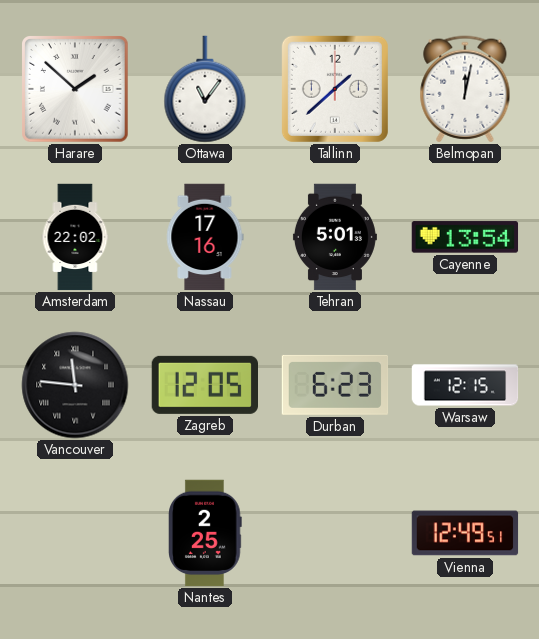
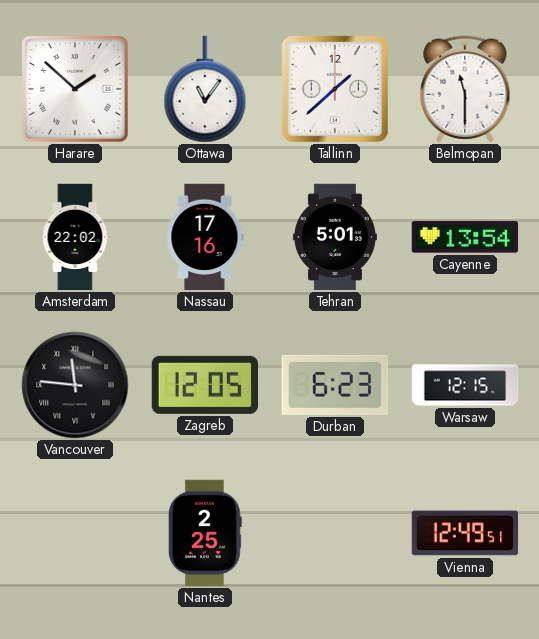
Belmopan: 12:02 -> 11:30 (465, 89)
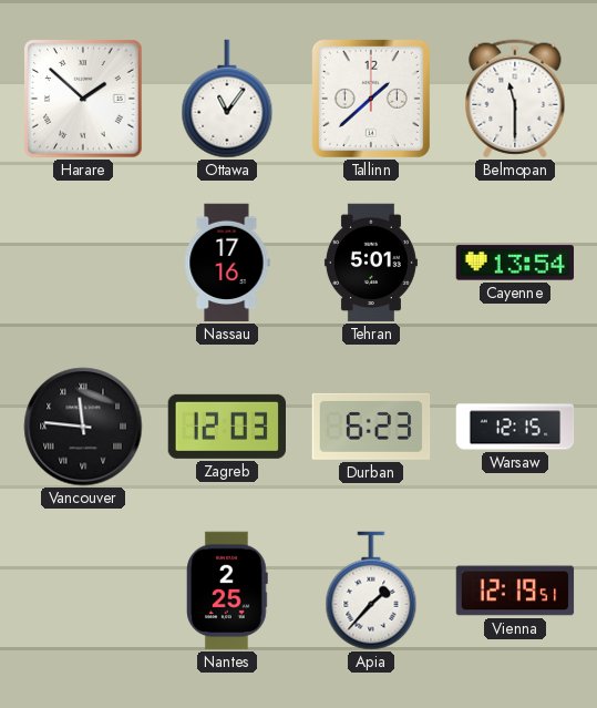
Amsterdam: 22:02 -> none (75, 237)
Zagreb: 12:05 -> 12:03 (226, 427)
Apia: none -> 1:37 (371, 591)
Vienna: 12:49 -> 12:19 (515, 591)
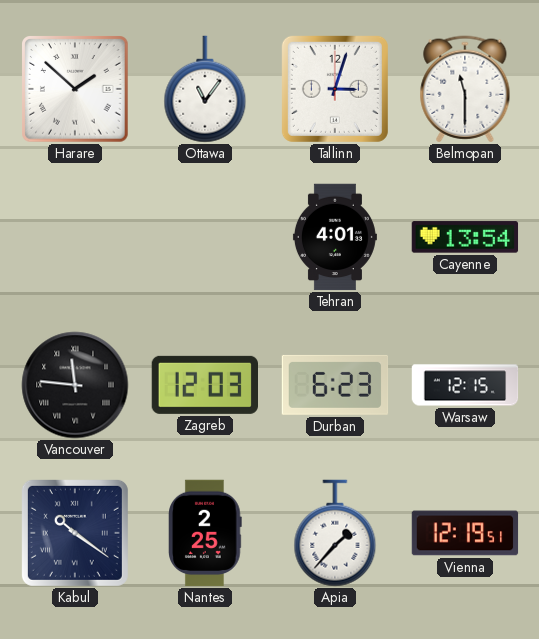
Tallinn: 1:38 -> 3:03 (335, 89)
Nassau: 17:16 -> none (227, 263)
Tehran: 5:01 -> 4:01 (335, 237)
Kabul: none -> 10:21 (75, 533)
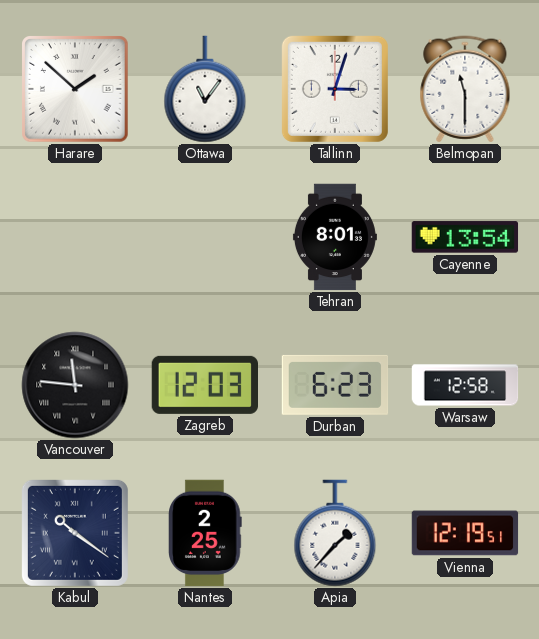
Tehran: 4:01 -> 8:01 (335, 237)
Warsaw: 12:15 -> 12:58 (465, 385)
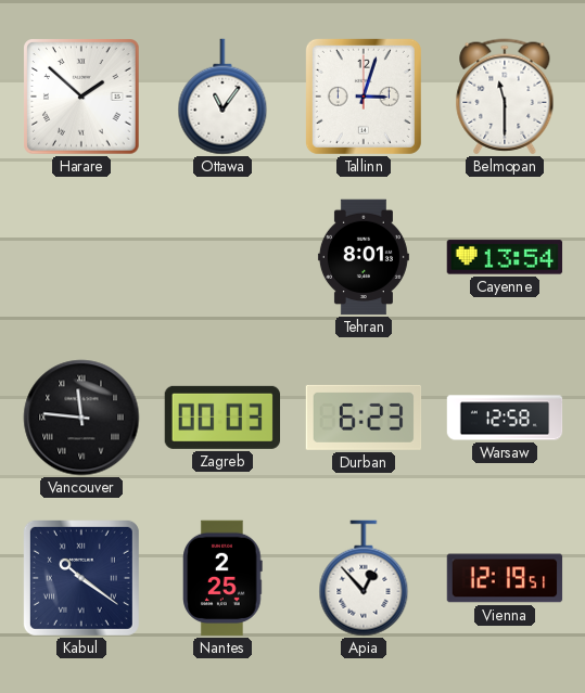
Zagreb: 12:03 -> 00:03 (221, 418)
Apia: 1:37 -> 12:53 (364, 578)
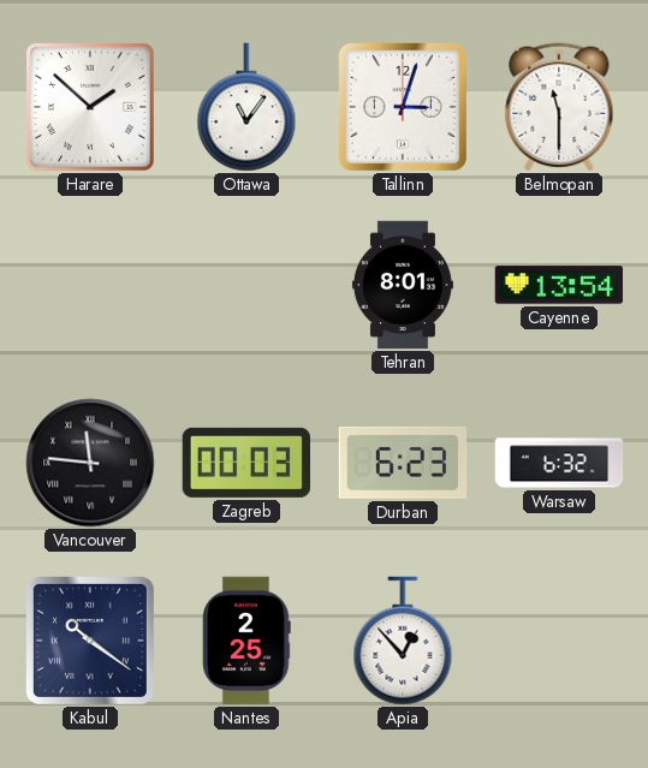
Warsaw: 12:58 -> 6:32 (559, 463)
Vienna: 12:19 -> none (505, 578)
